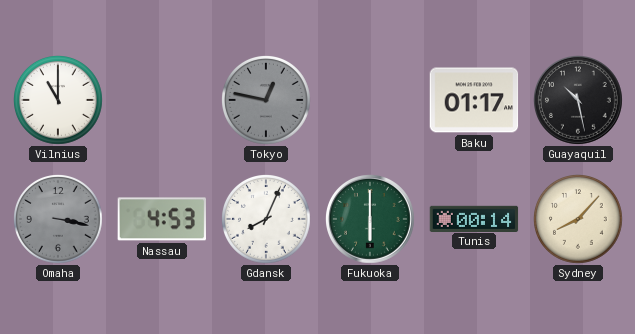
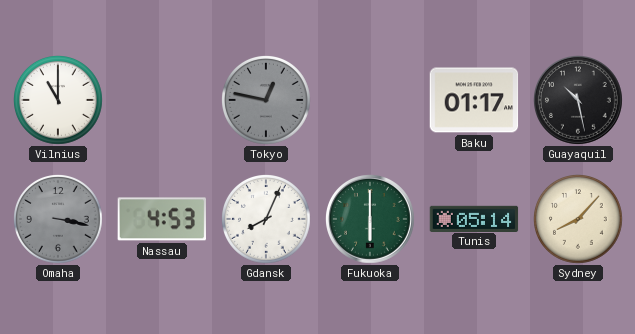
Tunis: 00:14 -> 05:14 (474, 218)
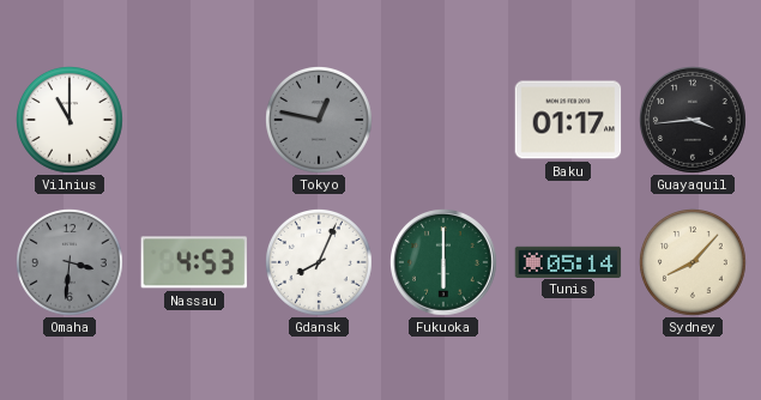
Guayaquil: 10:28 -> 3:44 (694, 121)
Omaha: 3:17 -> 3:31 (71, 263)
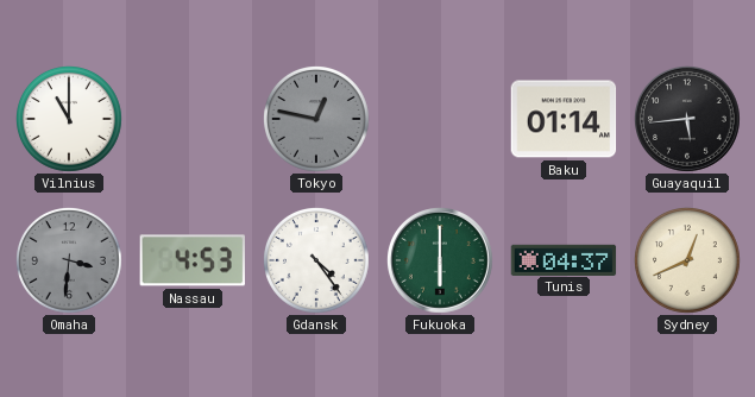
Baku: 01:17 -> 01:14 (564, 119)
Guayaquil: 3:44 -> 5:44 (688, 120)
Gdansk: 8:04 -> 4:24 (317, 261)
Tunis: 05:14 -> 04:37 (564, 259)
Sydney: 8:07 -> 12:41 (688, 261)
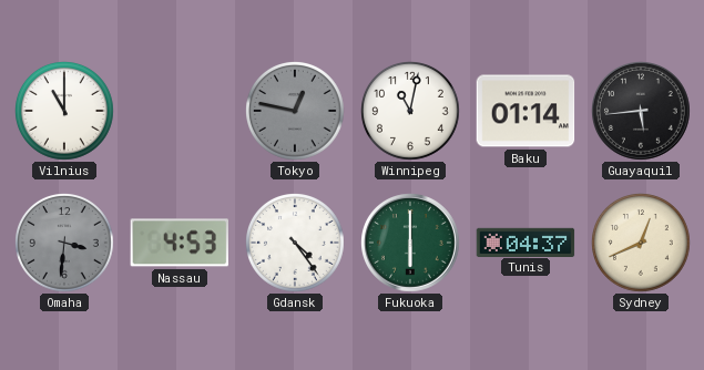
Winnipeg: none -> 11:02 (411, 112)
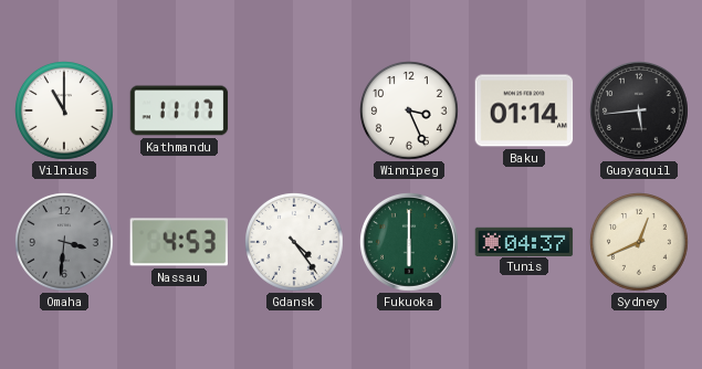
Kathmandu: none -> 11:17 (179, 110)
Tokyo: 12:47 -> none (296, 112)
Winnipeg: 11:02 -> 3:26 (410, 112)
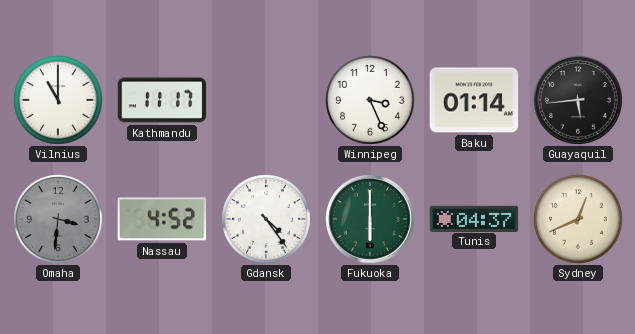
Nassau: 4:53 -> 4:52 (161, 219)
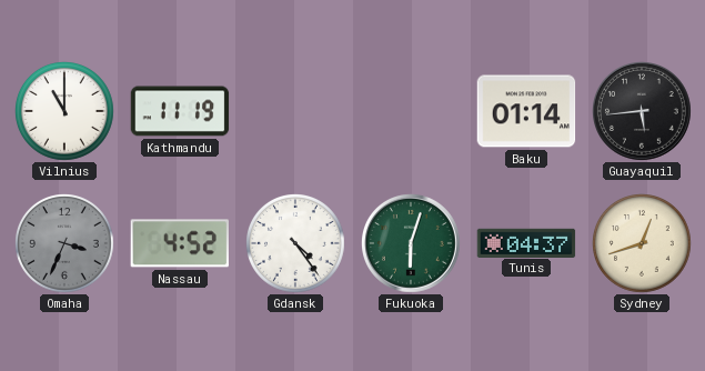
Kathmandu: 11:17 -> 11:19 (180, 111)
Winnipeg: 3:26 -> none (371, 101)
Omaha: 3:31 -> 3:34 (66, 244)
Fukuoka: 6:00 -> 6:03 (412, 244)
Sydney: 12:41 -> 12:42 (643, 244)
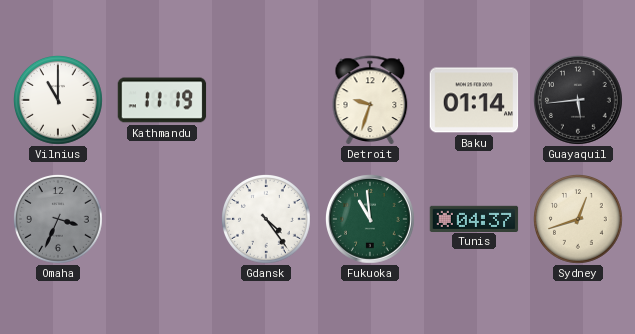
Detroit: none -> 9:33 (370, 100)
Nassau: 4:52 -> none (179, 243)
Fukuoka: 6:03 -> 10:59 (371, 220)
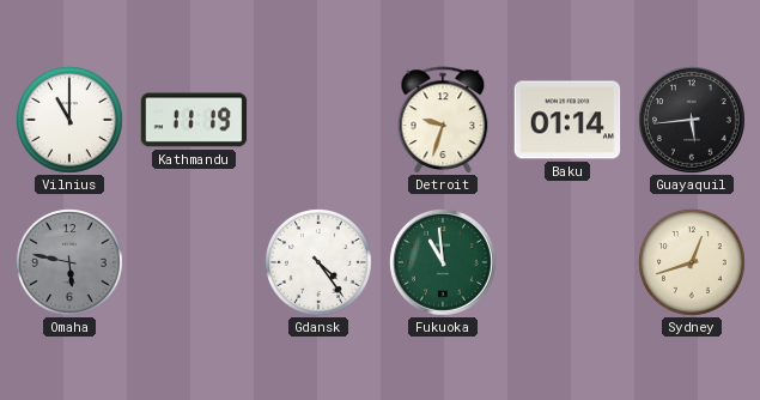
Omaha: 3:34 -> 5:47 (71, 263)
Tunis: 04:37 -> none (474, 218)
